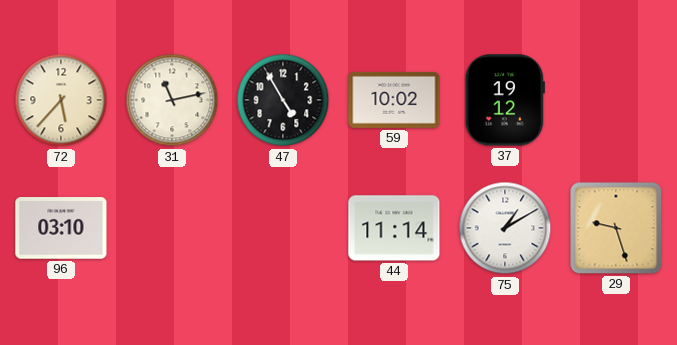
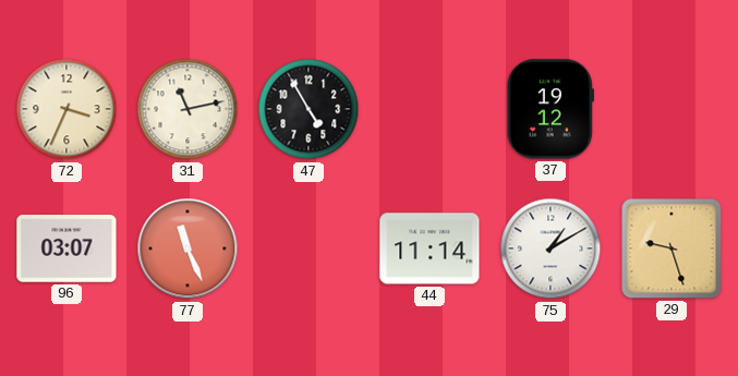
72: 5:37 -> 3:34 (66, 109)
59: 10:02 -> none (394, 100)
96: 03:10 -> 03:07 (66, 248)
77: none -> 11:26 (187, 248)
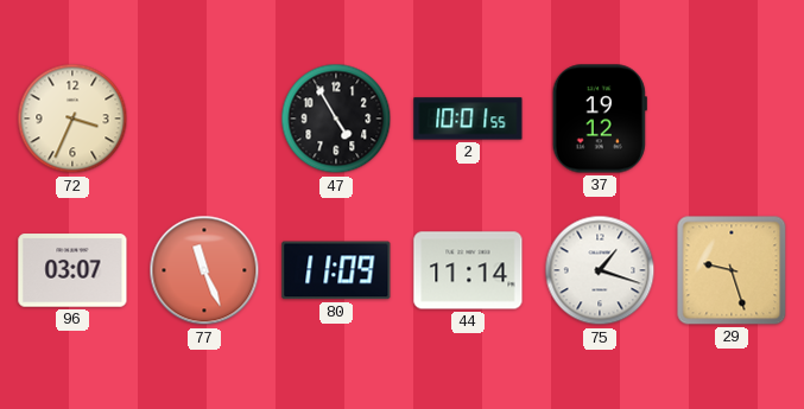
31: 11:13 -> none (187, 109)
2: none -> 10:01 (468, 119)
80: none -> 11:09 (336, 270)
75: 1:10 -> 1:18 (600, 270)
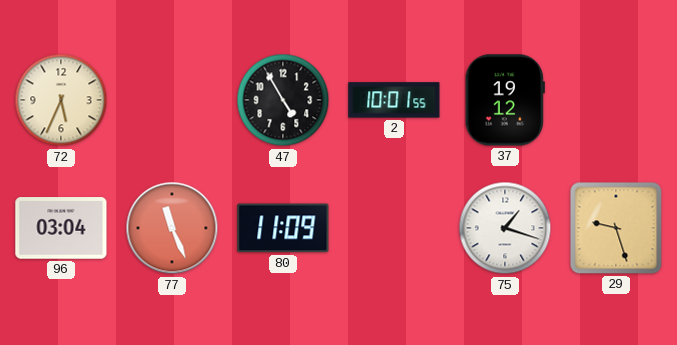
72: 3:34 -> 5:34 (61, 100)
96: 03:07 -> 03:04 (61, 228)
44: 11:14 -> none (468, 270)
